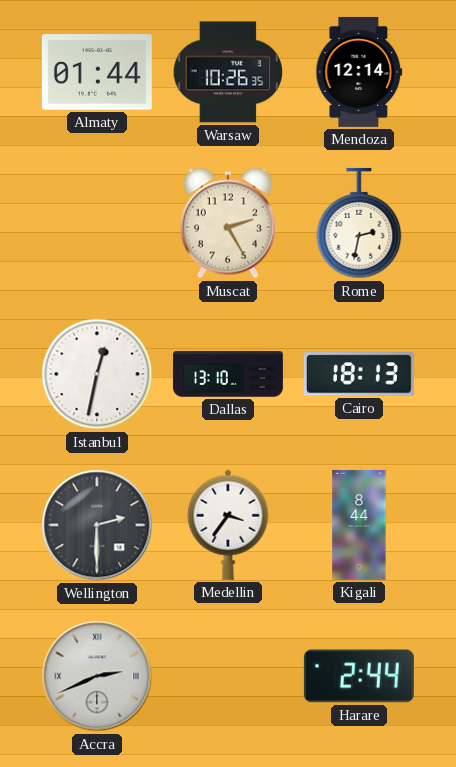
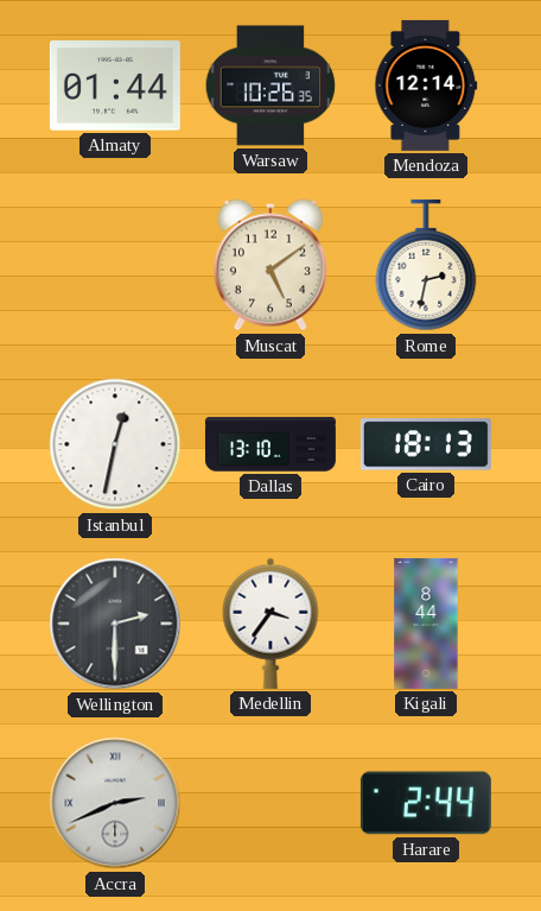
Muscat: 2:25 -> 5:09 (270, 265)
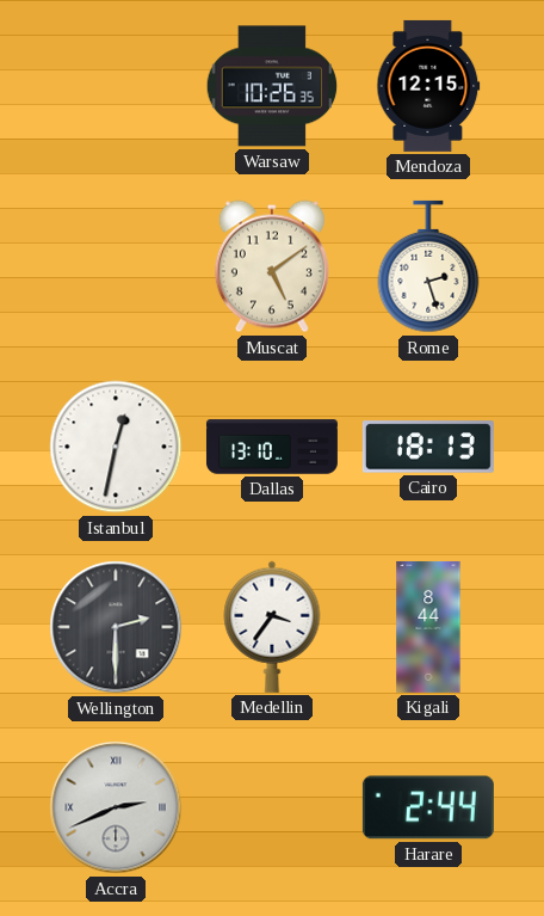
Almaty: 01:44 -> none (115, 86)
Mendoza: 12:14 -> 12:15 (428, 86)
Rome: 2:32 -> 2:27 (428, 266)
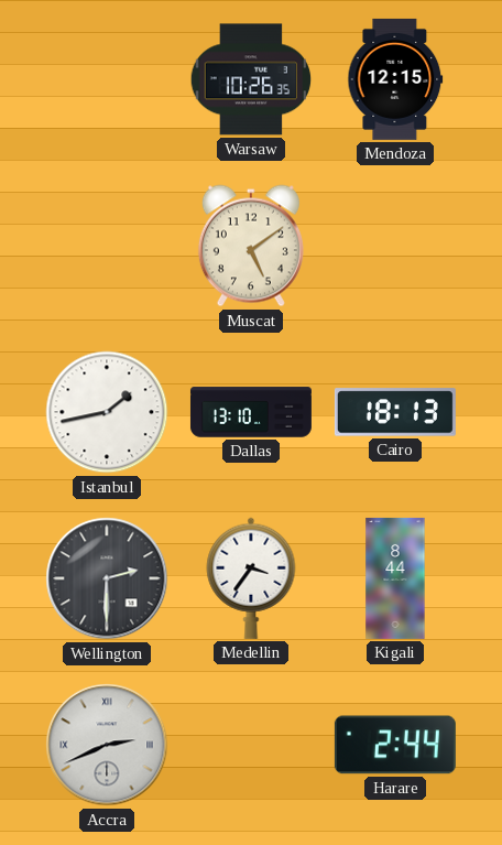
Rome: 2:27 -> none (428, 266)
Istanbul: 12:32 -> 1:43 (107, 412)
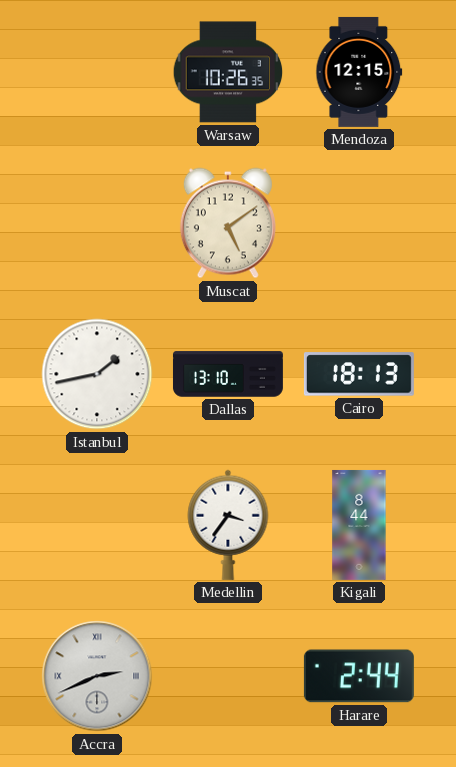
Wellington: 2:30 -> none (107, 578)
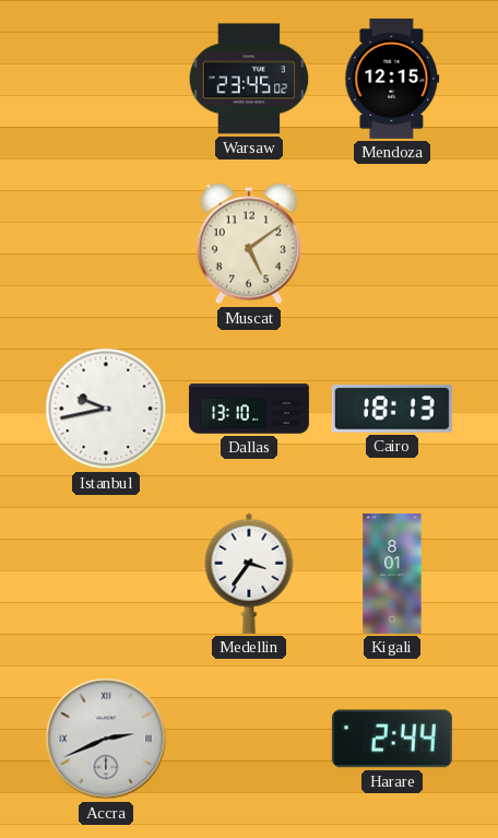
Warsaw: 10:26 -> 23:45 (249, 79)
Istanbul: 1:43 -> 9:43 (106, 409)
Kigali: 8:44 -> 8:01 (392, 574)
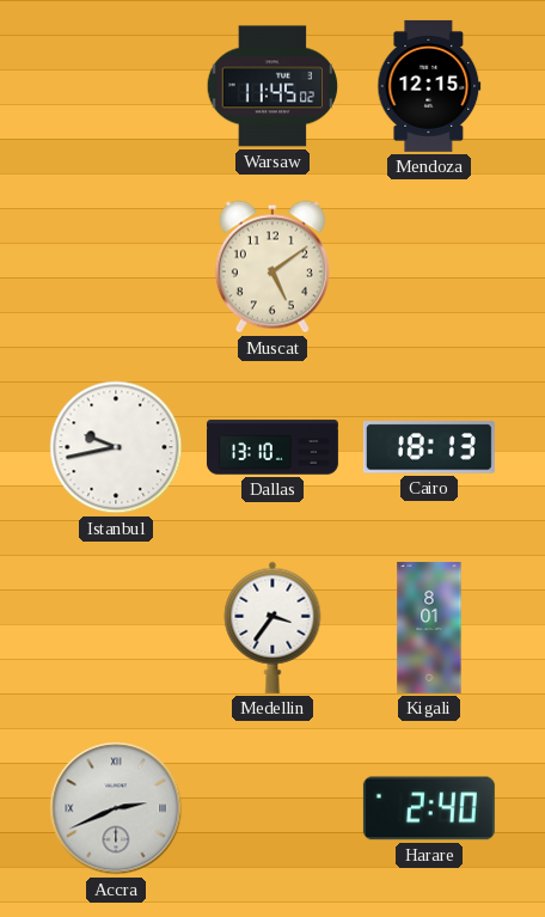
Warsaw: 23:45 -> 11:45 (272, 86)
Harare: 2:44 -> 2:40 (429, 808)
